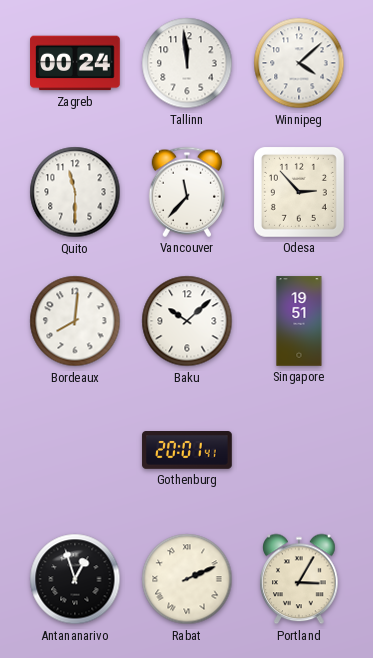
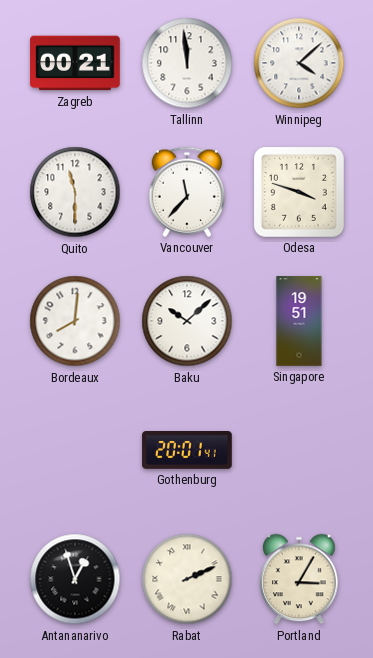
Zagreb: 00:24 -> 00:21 (75, 63)
Odesa: 2:53 -> 3:48 (299, 192)
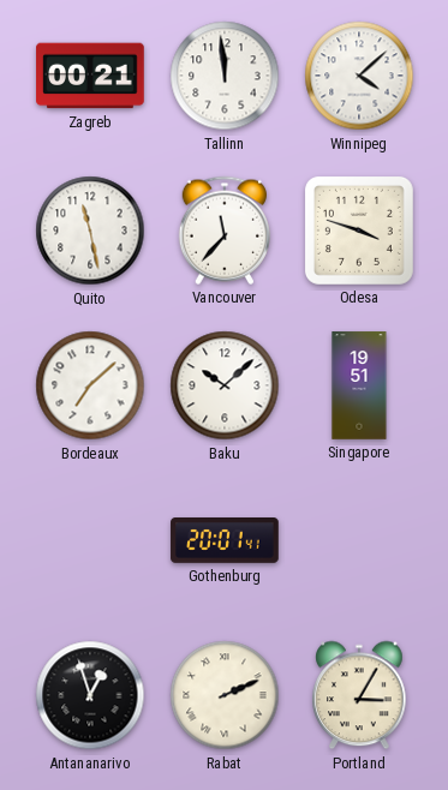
Quito: 11:30 -> 11:28 (90, 231)
Bordeaux: 8:01 -> 7:08 (90, 385)
